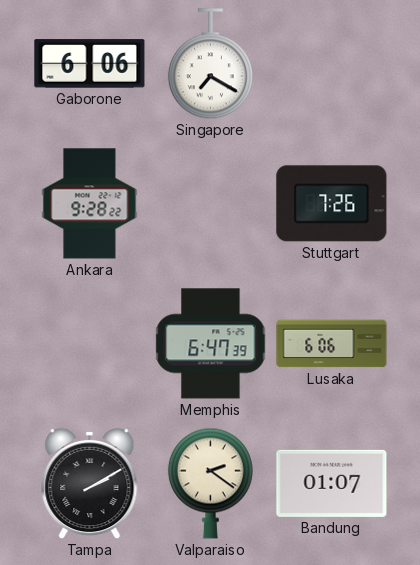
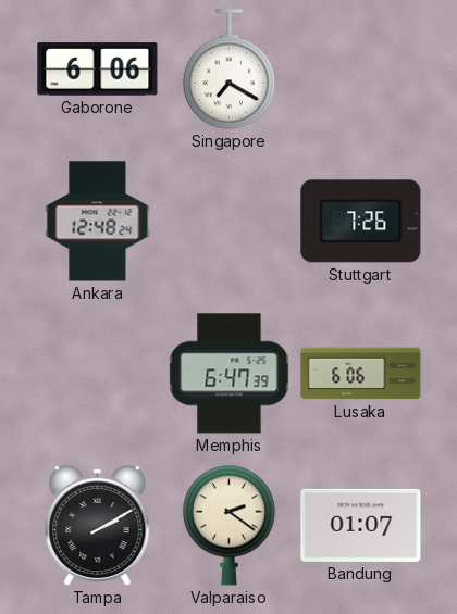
Ankara: 9:28 -> 12:48 (98, 222)
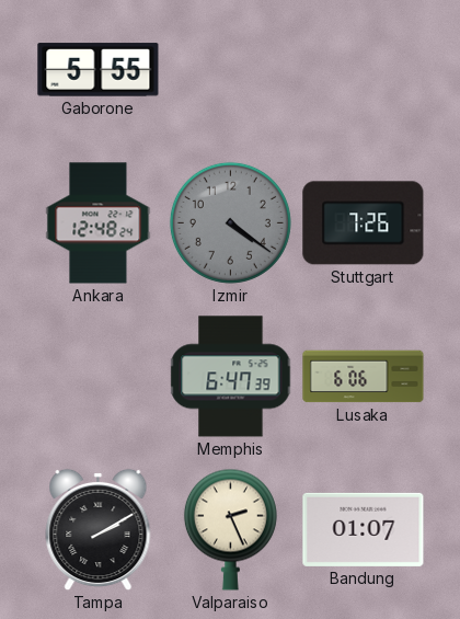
Gaborone: 6:06 -> 5:55 (99, 70)
Singapore: 7:20 -> none (228, 70)
Izmir: none -> 4:21 (230, 222)
Valparaiso: 2:21 -> 2:26 (230, 529)
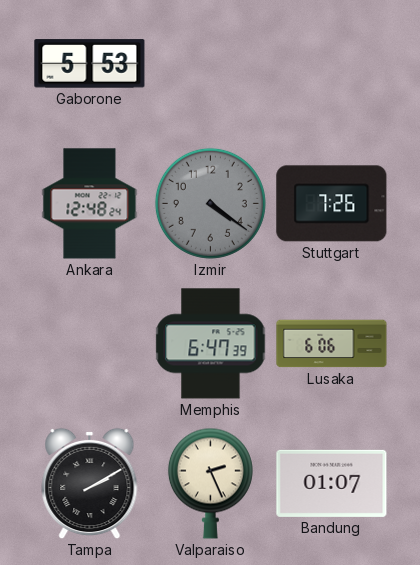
Gaborone: 5:55 -> 5:53 (90, 64)
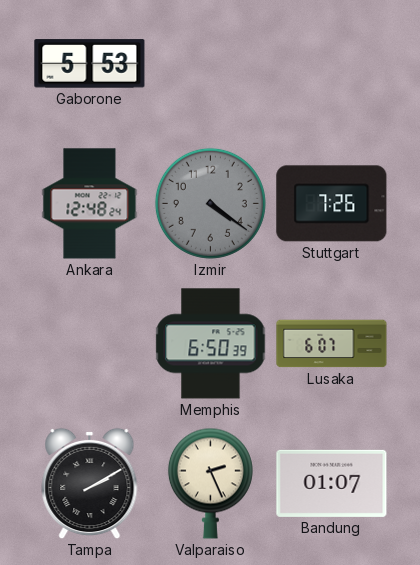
Memphis: 6:47 -> 6:50 (211, 344)
Lusaka: 6:06 -> 6:07 (332, 344)
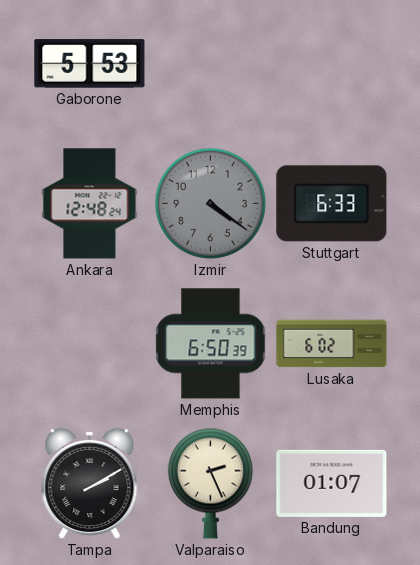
Stuttgart: 7:26 -> 6:33 (332, 204)
Lusaka: 6:07 -> 6:02 (332, 344)
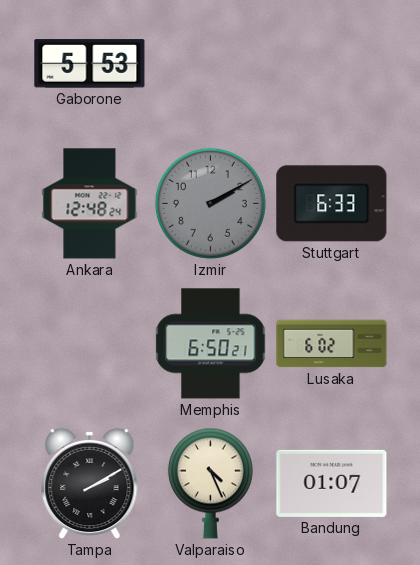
Izmir: 4:21 -> 2:10 (210, 203)
Memphis: 6:50:39 -> 6:50:21 (211, 344)
Valparaiso: 2:26 -> 4:26 (210, 483)
